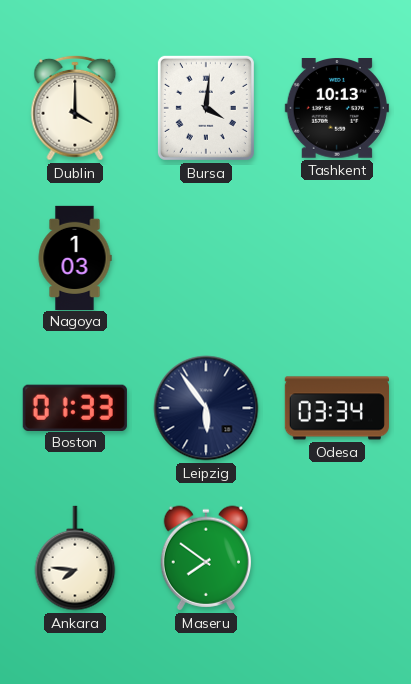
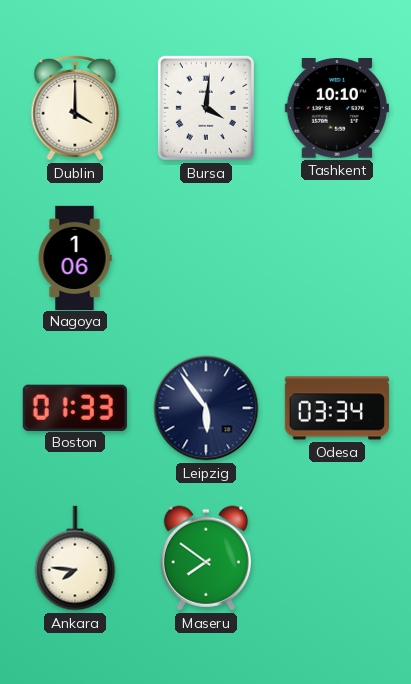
Tashkent: 10:13 -> 10:10 (337, 109)
Nagoya: 1:03 -> 1:06 (75, 257)
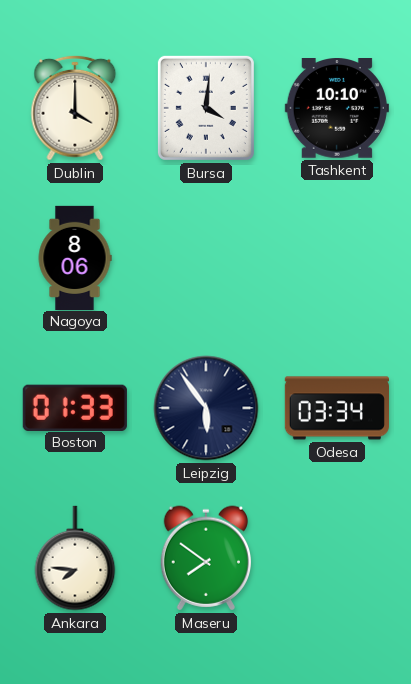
Nagoya: 1:06 -> 8:06 (75, 257)
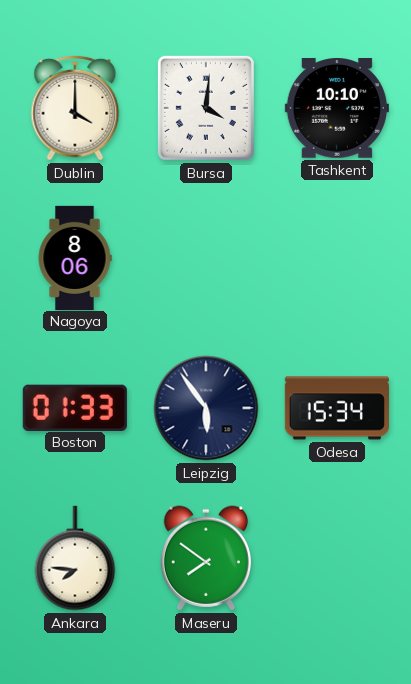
Odesa: 03:34 -> 15:34 (337, 408)
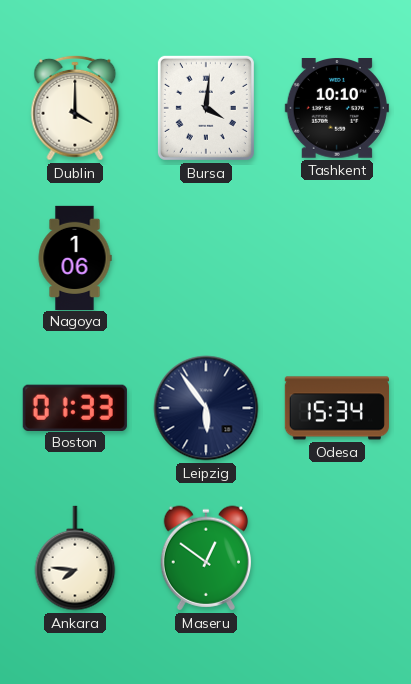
Nagoya: 8:06 -> 1:06 (75, 257)
Maseru: 7:51 -> 12:51 (205, 558)
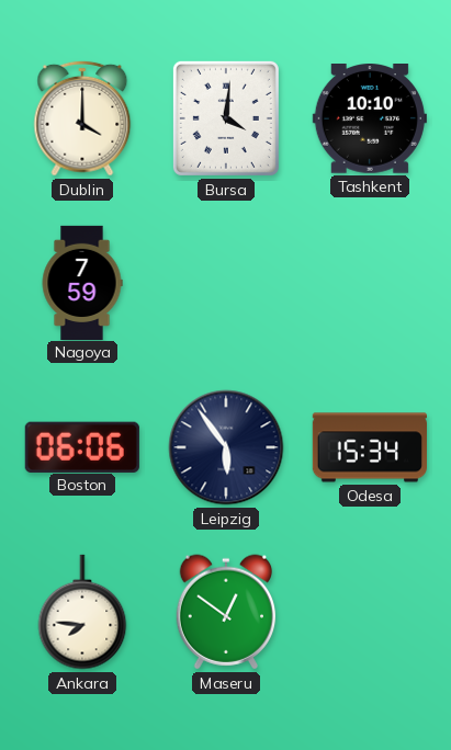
Nagoya: 1:06 -> 7:59 (82, 282)
Boston: 01:33 -> 06:06 (82, 446)
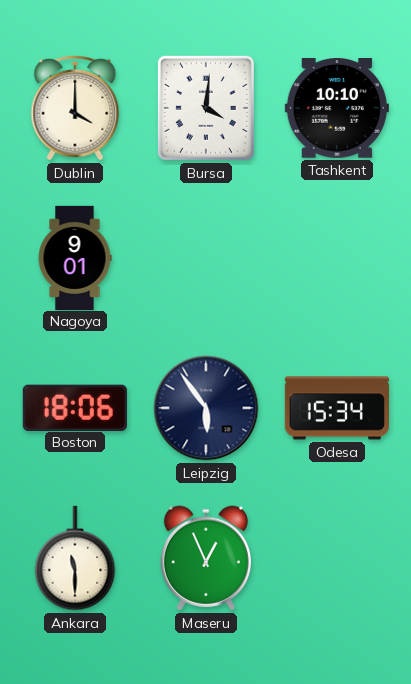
Nagoya: 7:59 -> 9:01 (75, 257)
Boston: 06:06 -> 18:06 (75, 407)
Ankara: 7:46 -> 11:30 (75, 558)
Maseru: 12:51 -> 12:56 (205, 558)
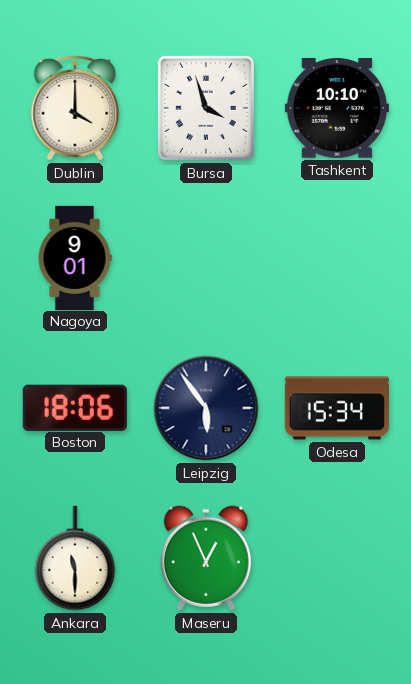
Bursa: 4:01 -> 3:57 (206, 108)
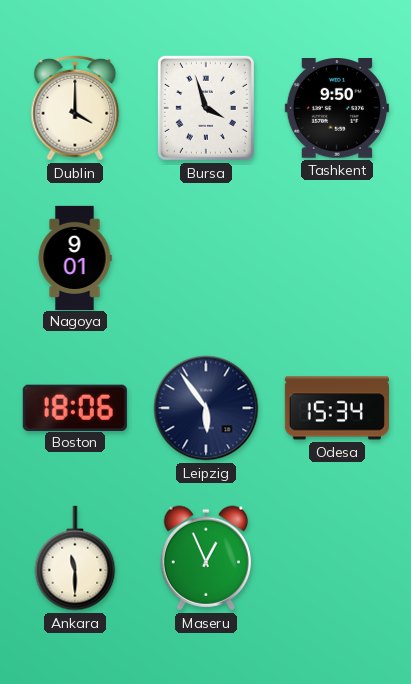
Tashkent: 10:10 -> 9:50 (337, 109)
